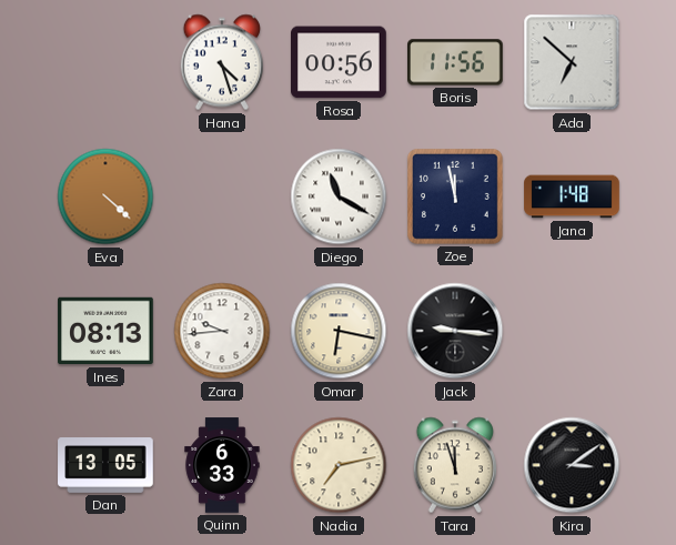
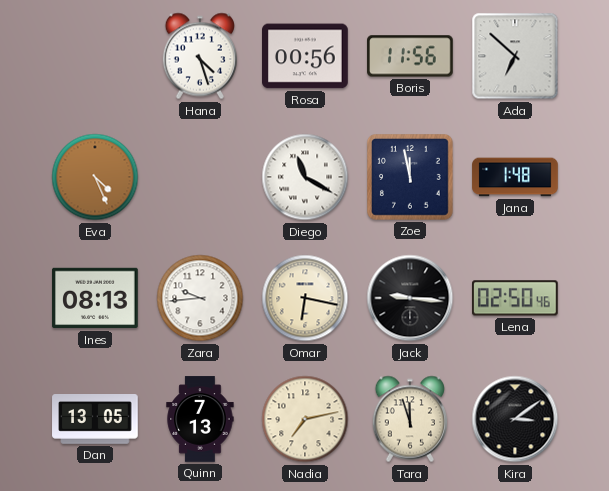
Eva: 4:22 -> 4:26 (95, 177)
Lena: none -> 02:50 (516, 298)
Quinn: 6:33 -> 7:13 (200, 419)
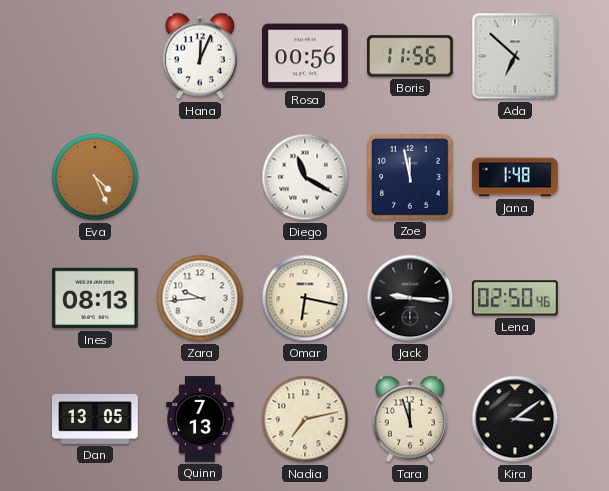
Hana: 4:27 -> 12:04 (199, 56)
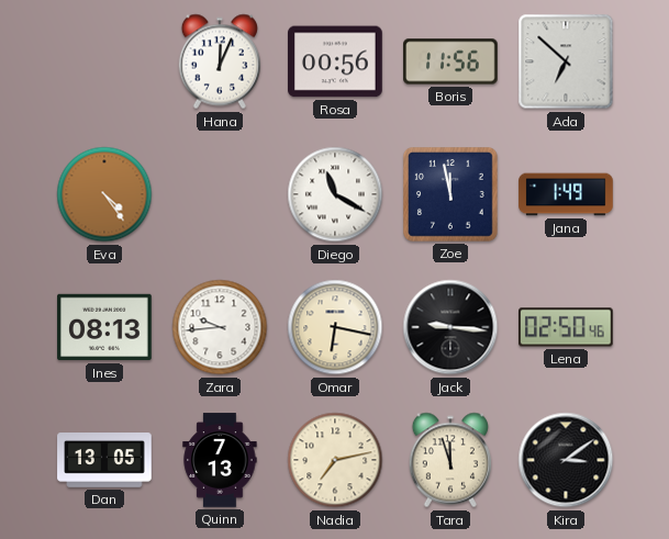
Eva: 4:26 -> 4:24 (104, 194)
Jana: 1:48 -> 1:49 (566, 194)
